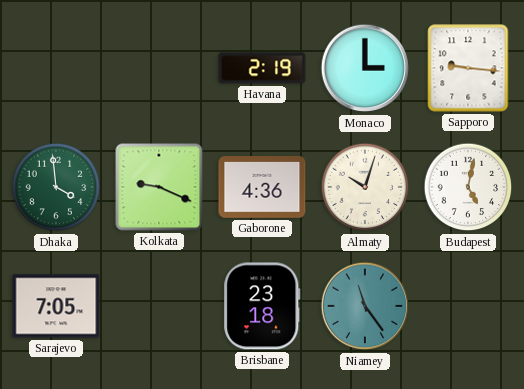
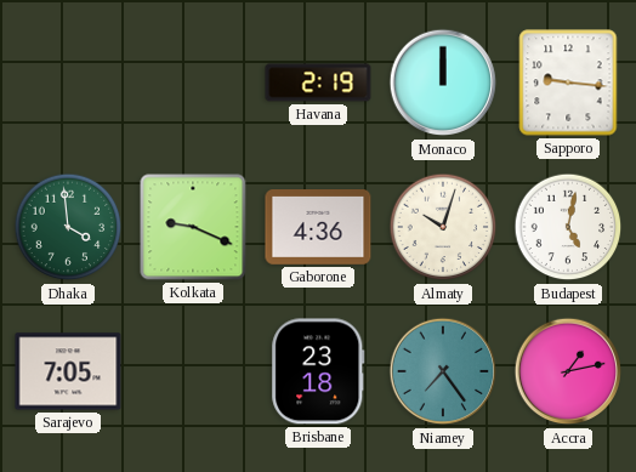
Monaco: 3:00 -> 12:00 (443, 83)
Niamey: 11:24 -> 7:24 (443, 371)
Accra: none -> 1:13 (568, 371)
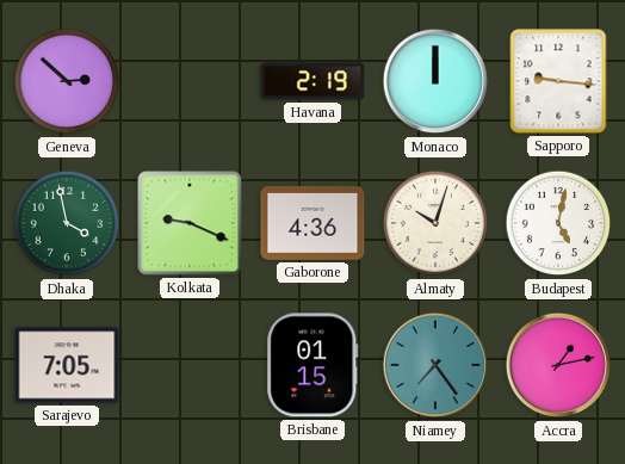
Geneva: none -> 2:52 (67, 81)
Dhaka: 3:59 -> 3:58 (67, 223)
Brisbane: 23:18 -> 01:15 (312, 365)
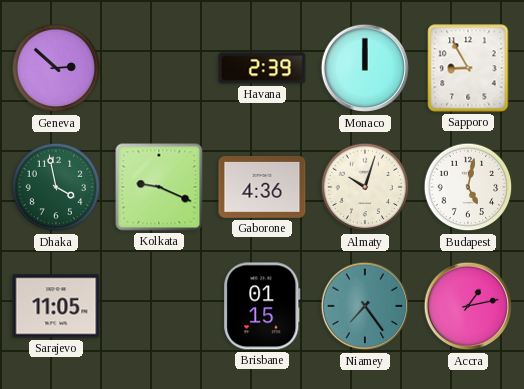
Havana: 2:19 -> 2:39 (262, 68)
Sapporo: 9:16 -> 8:55 (468, 68)
Sarajevo: 7:05 -> 11:05 (56, 306)
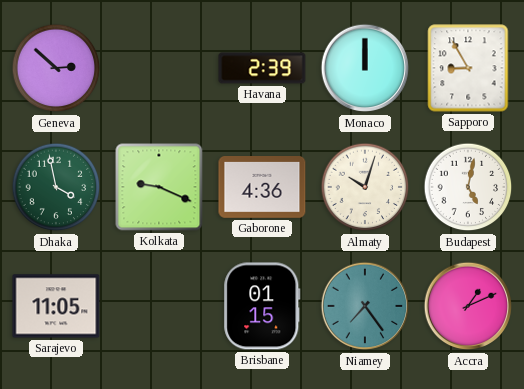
Accra: 1:13 -> 1:11 (468, 306)
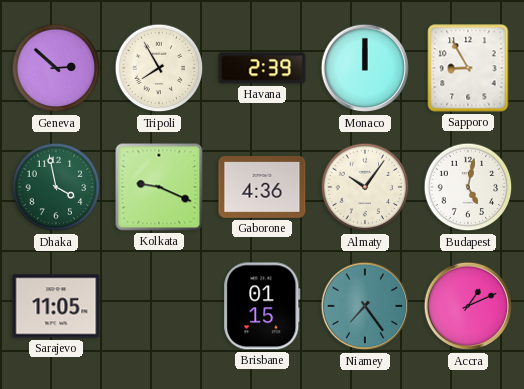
Tripoli: none -> 7:55 (159, 68)
Almaty: 10:03 -> 10:06 (365, 187)
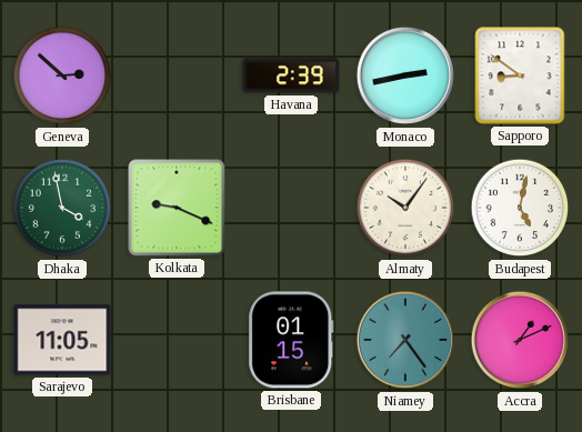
Tripoli: 7:55 -> none (159, 68)
Monaco: 12:00 -> 2:43 (405, 76)
Sapporo: 8:55 -> 8:51 (520, 76)
Gaborone: 4:36 -> none (262, 188)
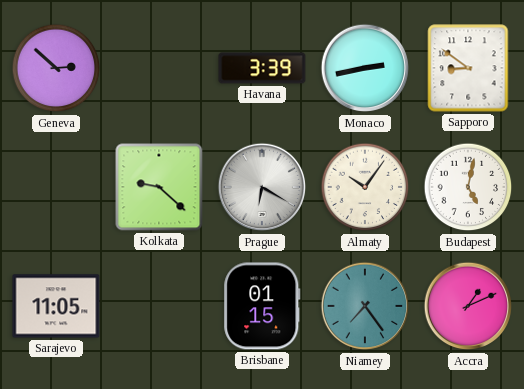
Havana: 2:39 -> 3:39 (262, 68)
Dhaka: 3:58 -> none (62, 208)
Kolkata: 9:19 -> 9:22 (159, 187)
Prague: none -> 6:20 (262, 187)
